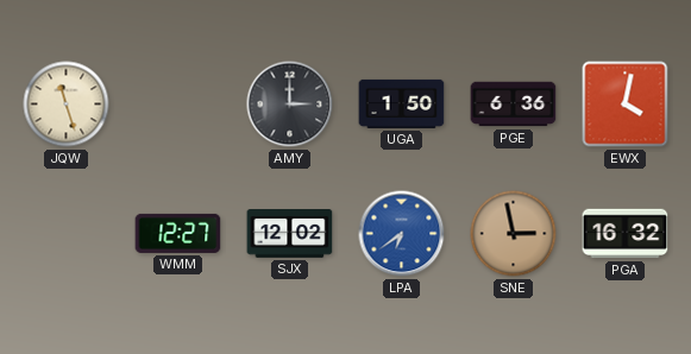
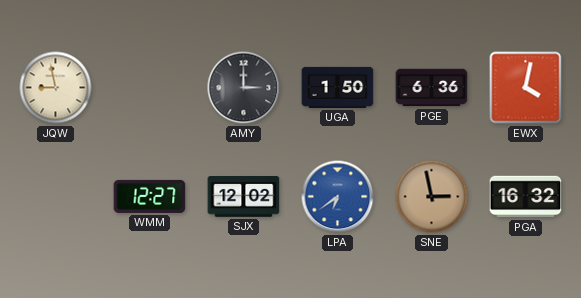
JQW: 11:27 -> 8:58 (56, 88)
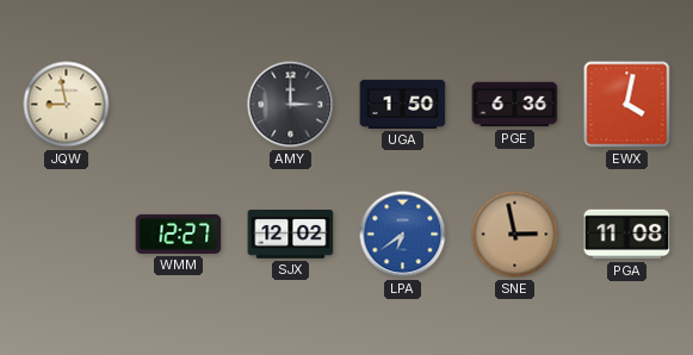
PGA: 16:32 -> 11:08 (627, 235)
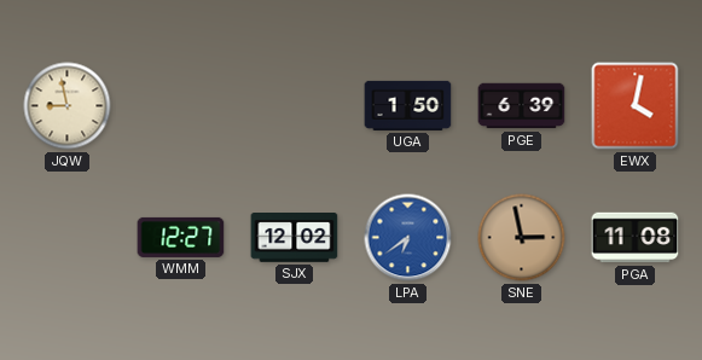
AMY: 3:00 -> none (291, 105)
PGE: 6:36 -> 6:39 (522, 106)
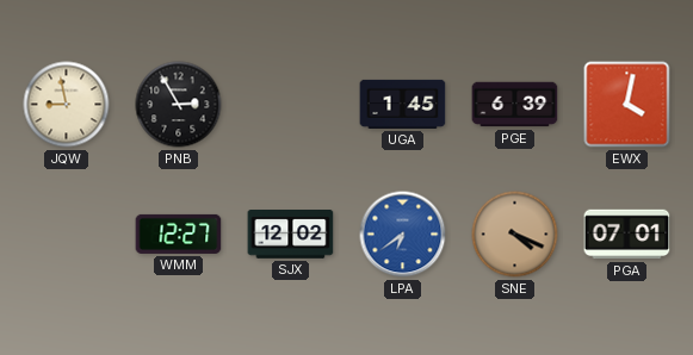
PNB: none -> 2:55 (179, 105)
UGA: 1:50 -> 1:45 (403, 104)
SNE: 2:58 -> 4:19 (515, 235)
PGA: 11:08 -> 07:01 (627, 235)
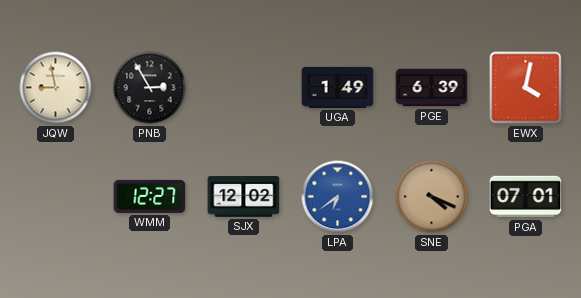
UGA: 1:45 -> 1:49 (338, 87)
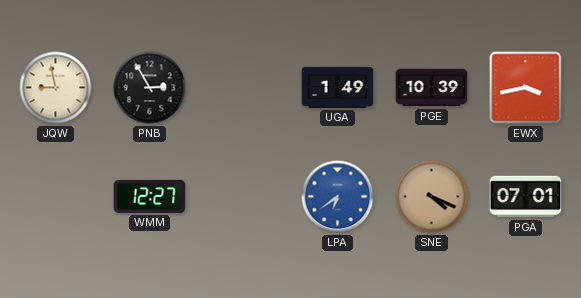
PGE: 6:39 -> 10:39 (432, 88)
EWX: 4:02 -> 3:43 (526, 88)
SJX: 12:02 -> none (244, 197)
